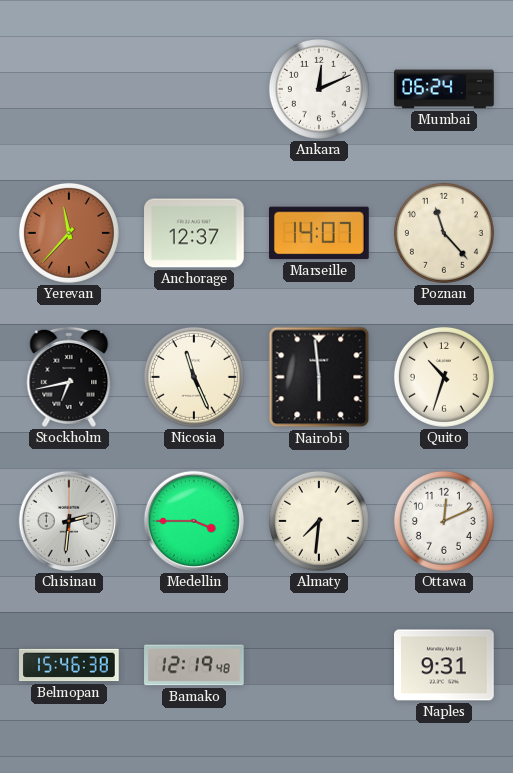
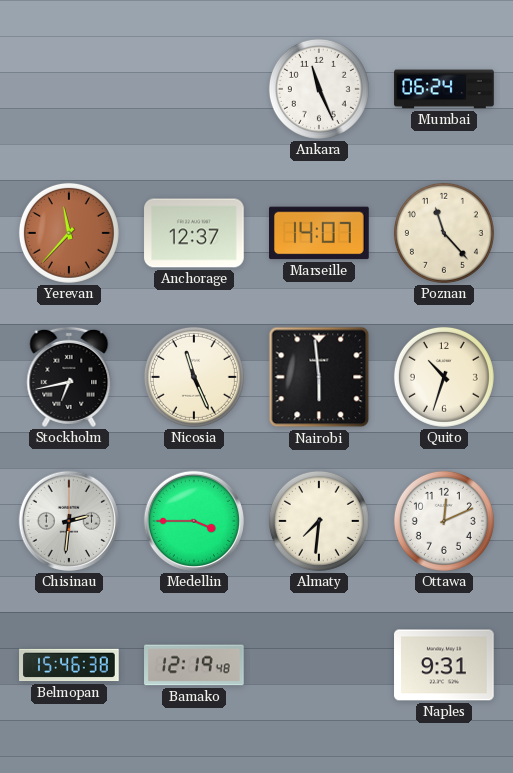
Ankara: 12:11 -> 11:26 (319, 89)
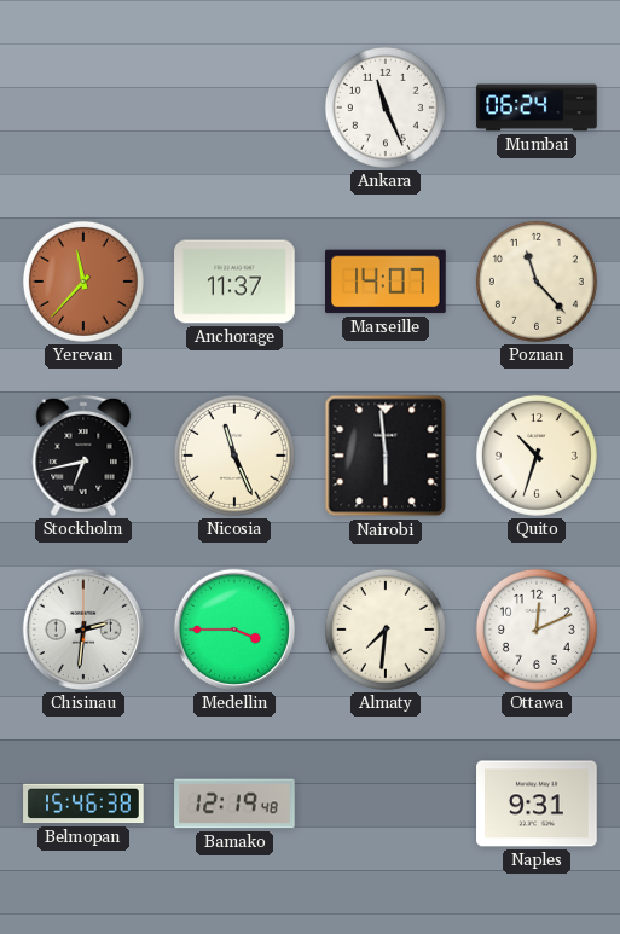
Anchorage: 12:37 -> 11:37 (234, 282)
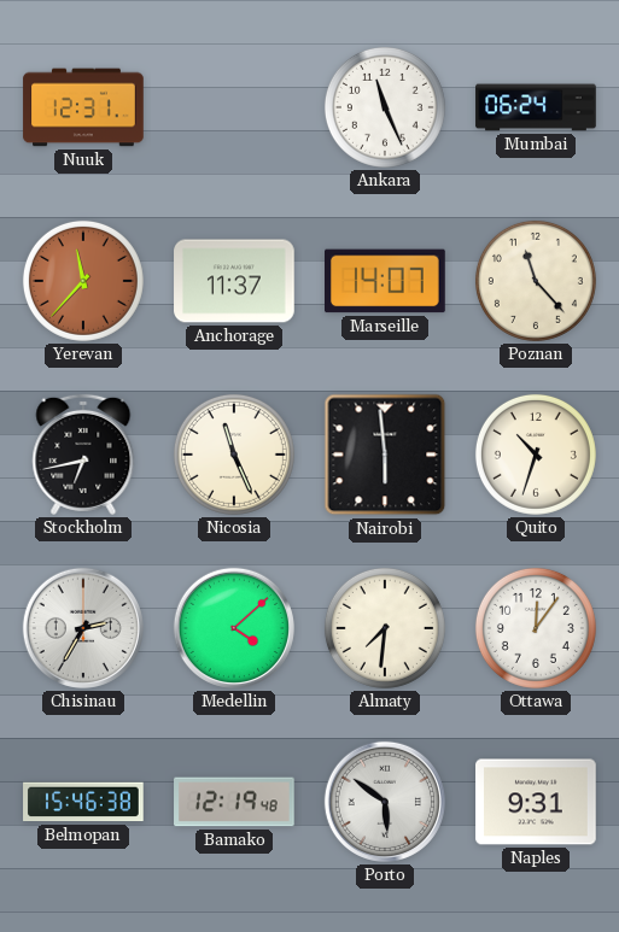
Nuuk: none -> 12:31 (83, 107)
Chisinau: 2:31 -> 2:35 (83, 628)
Medellin: 3:45 -> 4:08 (234, 628)
Ottawa: 12:11 -> 12:06 (536, 628)
Porto: none -> 5:51 (385, 802)
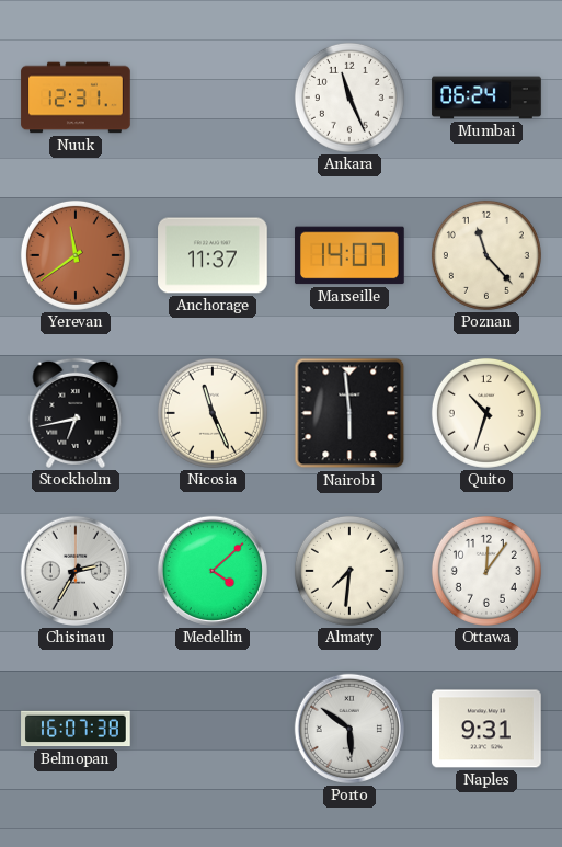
Yerevan: 11:37 -> 11:39 (76, 255)
Belmopan: 15:46 -> 16:07 (76, 729)
Bamako: 12:19 -> none (234, 802)
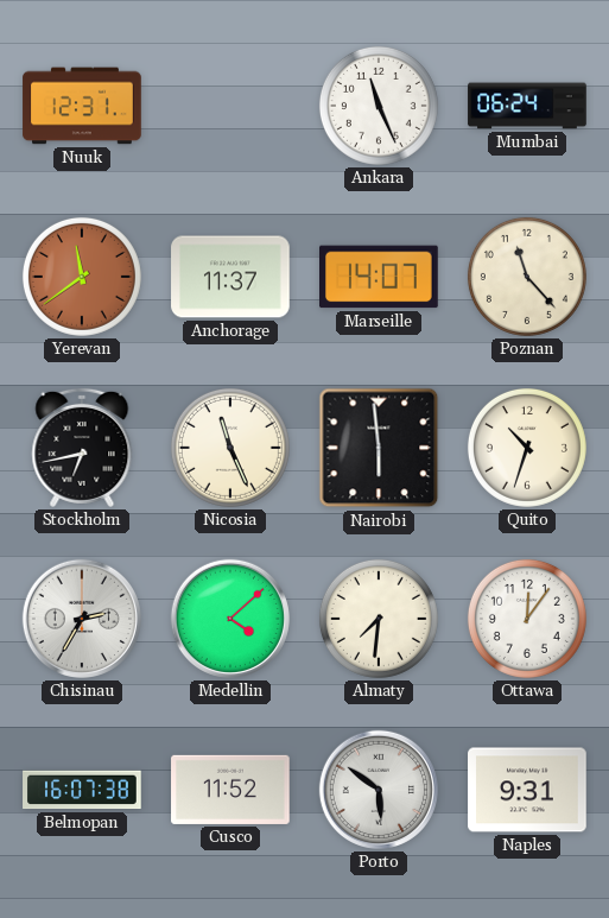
Cusco: none -> 11:52 (230, 790)
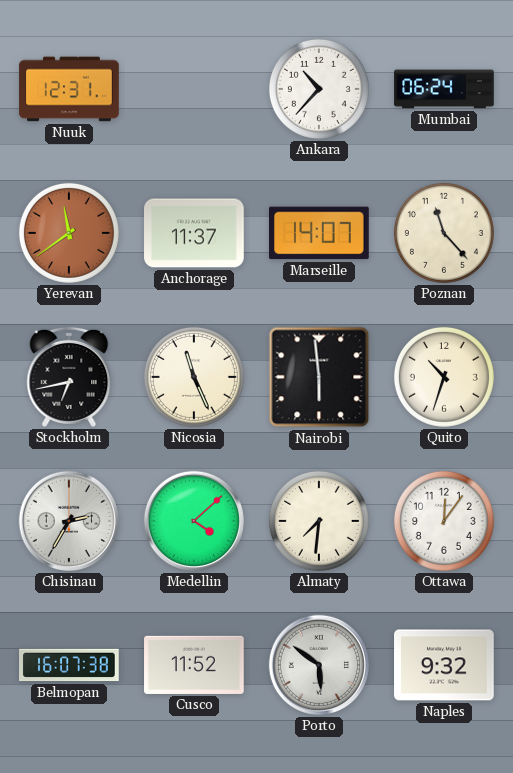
Ankara: 11:26 -> 10:37 (319, 89)
Naples: 9:31 -> 9:32 (444, 665)
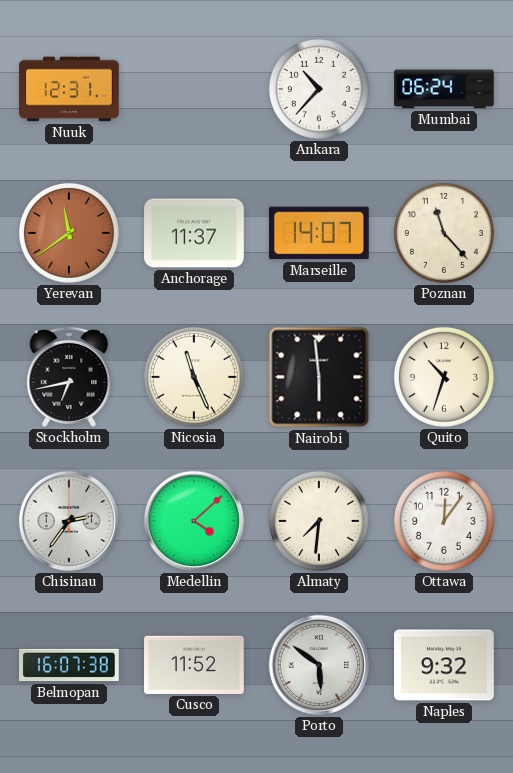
Chisinau: 2:35 -> 2:36 (69, 521)
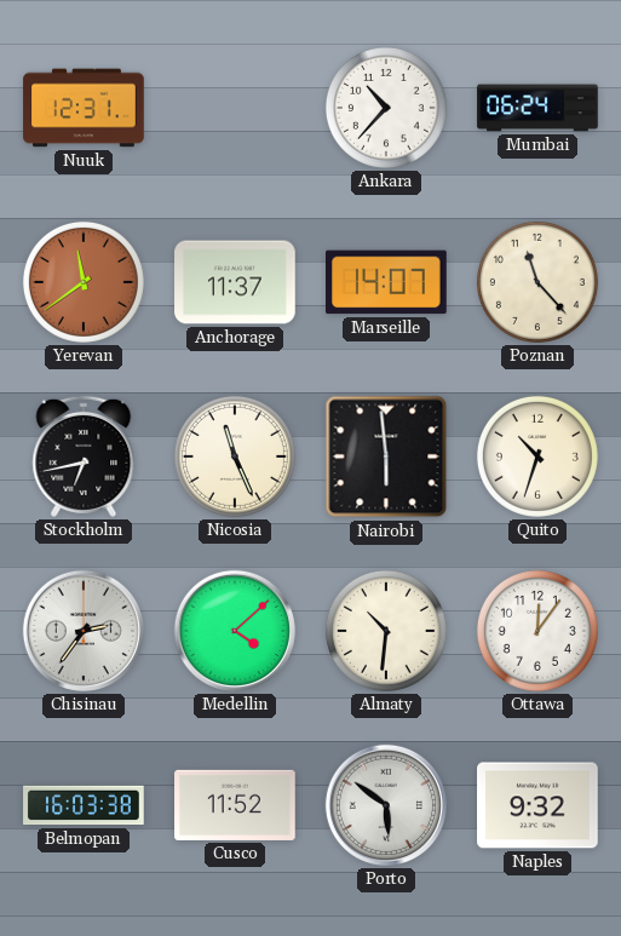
Almaty: 7:31 -> 10:31 (386, 631)
Belmopan: 16:07 -> 16:03 (84, 805)
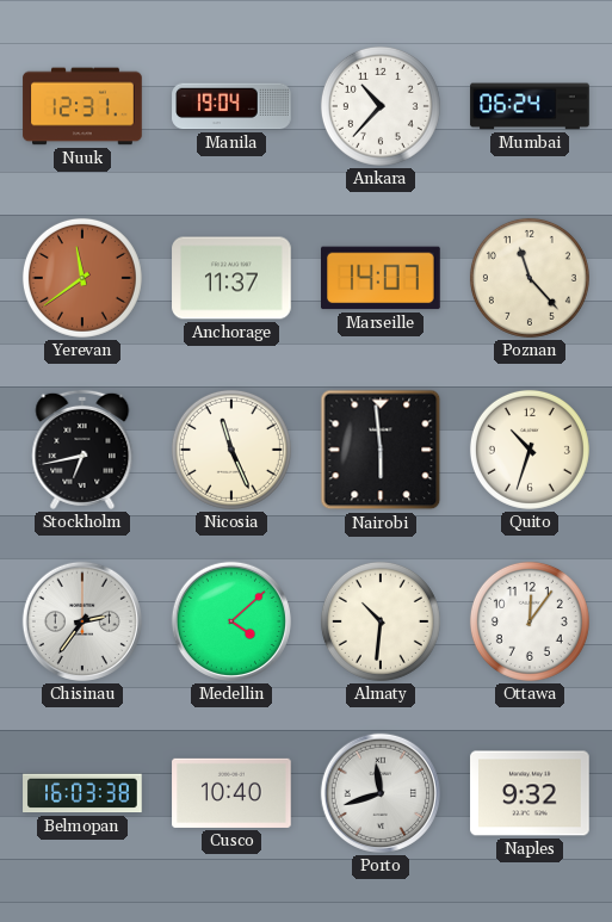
Manila: none -> 19:04 (231, 106)
Cusco: 11:52 -> 10:40 (231, 793)
Porto: 5:51 -> 11:42 (381, 793)
